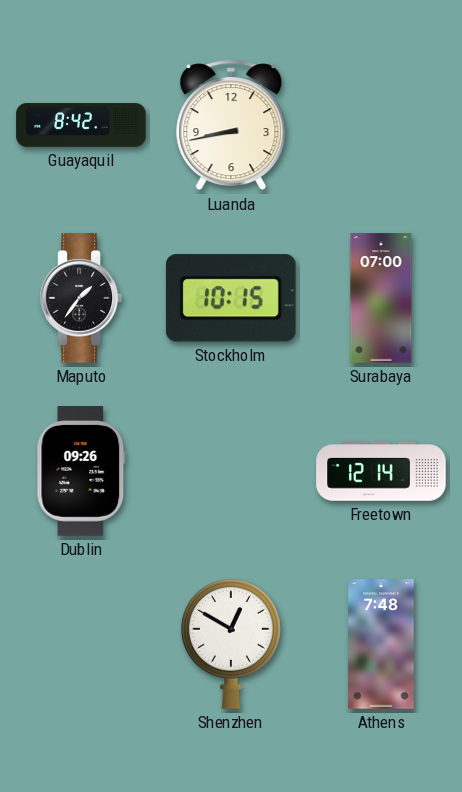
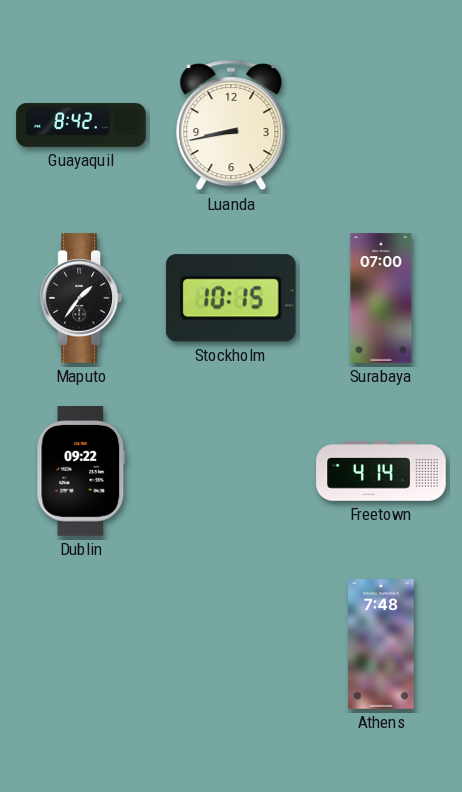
Dublin: 09:26 -> 09:22 (81, 471)
Freetown: 12:14 -> 4:14 (381, 471)
Shenzhen: 12:50 -> none (231, 644)
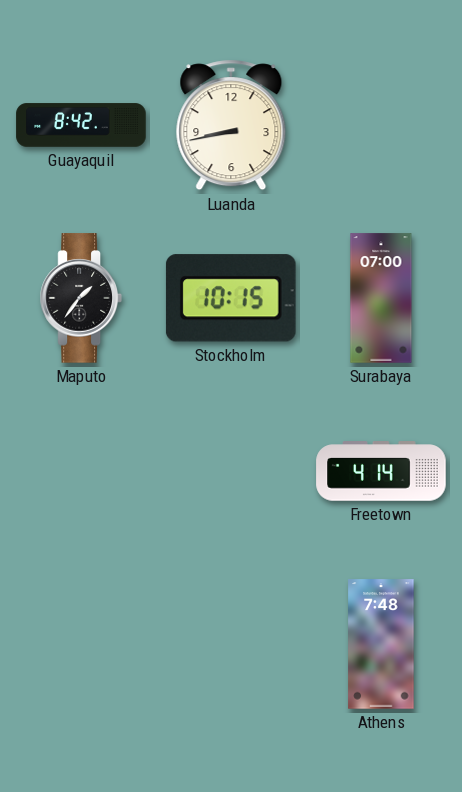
Dublin: 09:22 -> none (81, 471)
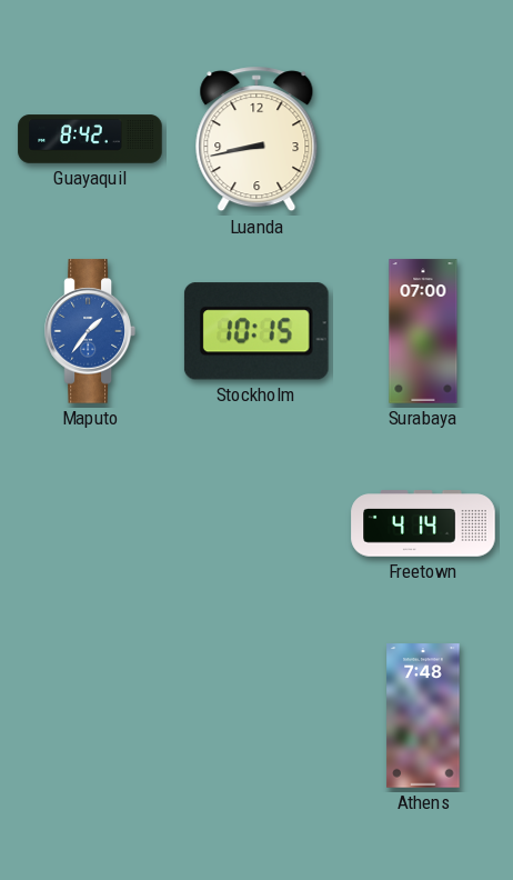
Maputo dial: black -> blue (90, 331)
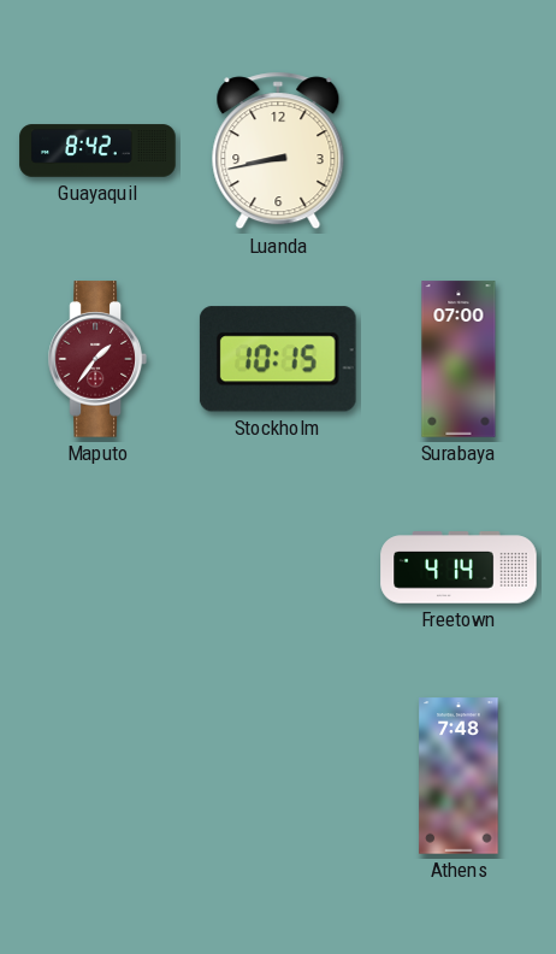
Maputo dial: blue -> burgundy (97, 359)
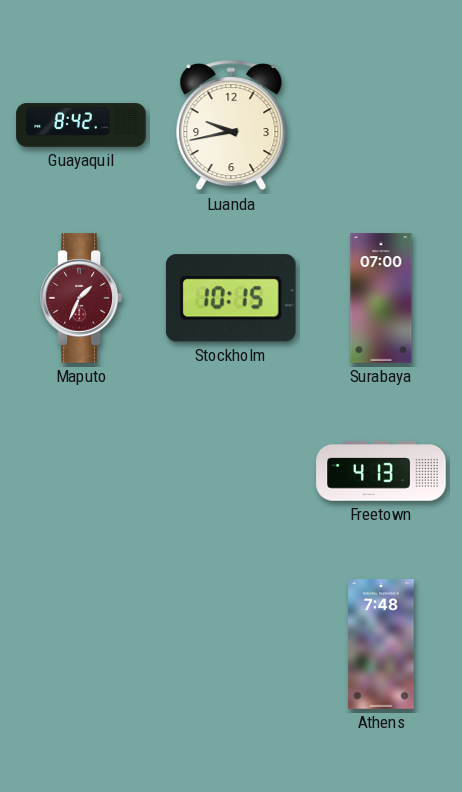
Luanda: 8:43 -> 9:43 (231, 125)
Maputo: 1:36 -> 1:34 (81, 298)
Freetown: 4:14 -> 4:13 (381, 471)
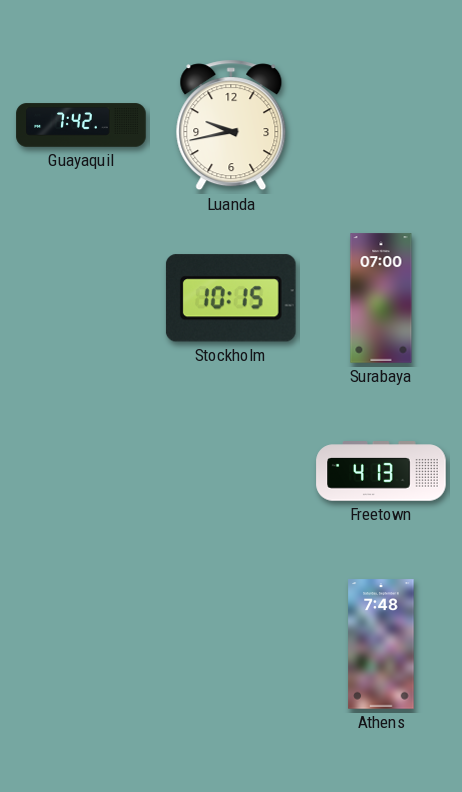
Guayaquil: 8:42 -> 7:42 (81, 125)
Maputo: 1:34 -> none (81, 298)
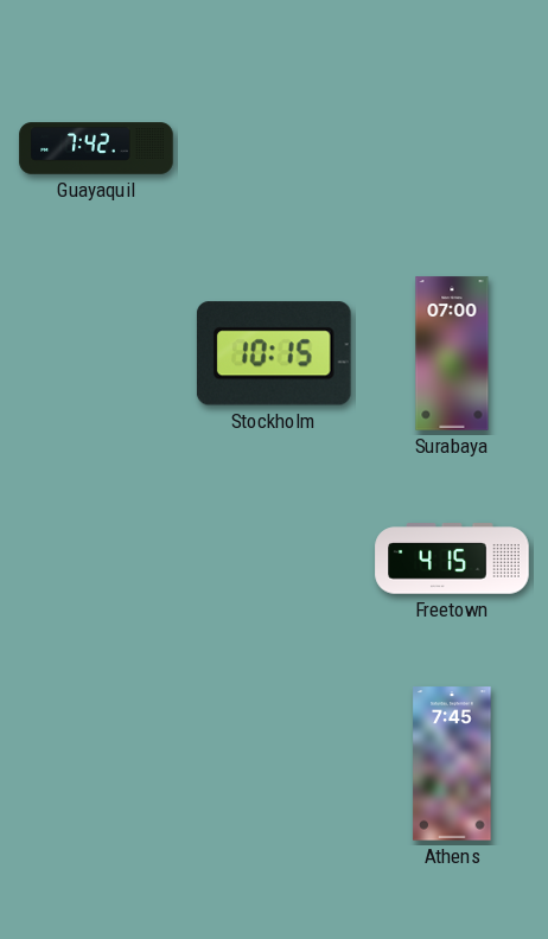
Luanda: 9:43 -> none (231, 125)
Freetown: 4:13 -> 4:15 (452, 558)
Athens: 7:48 -> 7:45 (452, 764)
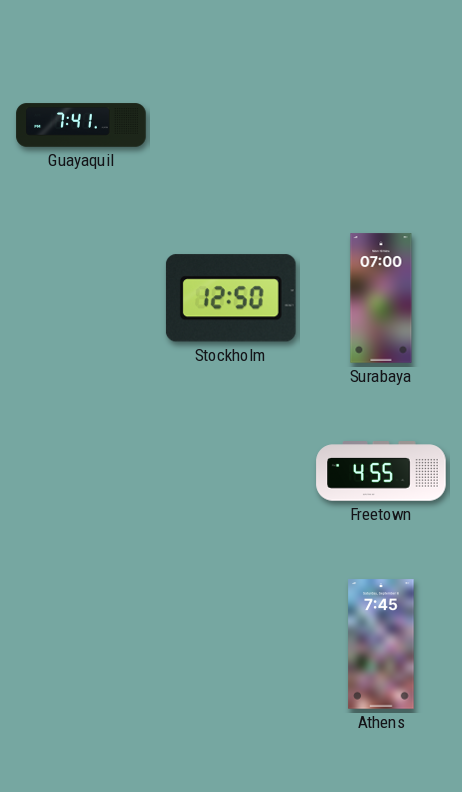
Guayaquil: 7:42 -> 7:41 (81, 125)
Stockholm: 10:15 -> 12:50 (231, 298)
Freetown: 4:15 -> 4:55 (381, 471)
